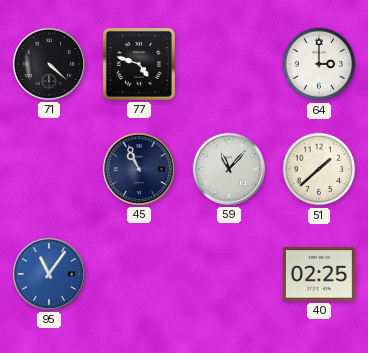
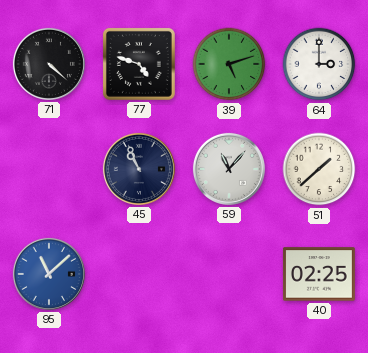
39: none -> 5:12 (229, 64)
95: 11:06 -> 11:08 (49, 274)
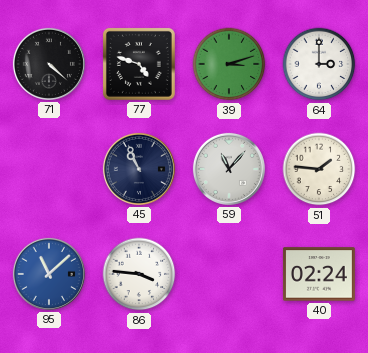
39: 5:12 -> 3:12 (229, 64)
51: 1:38 -> 1:46 (319, 169)
86: none -> 3:46 (139, 274)
40: 02:25 -> 02:24 (319, 274)
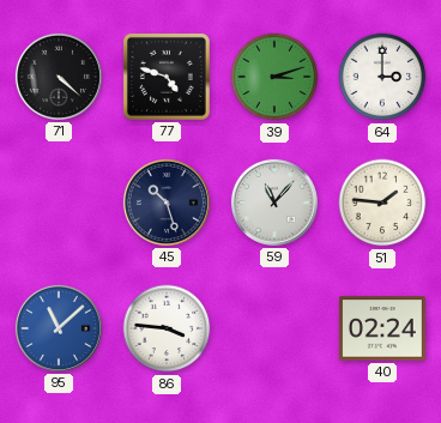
45: 10:56 -> 10:27 (167, 203)
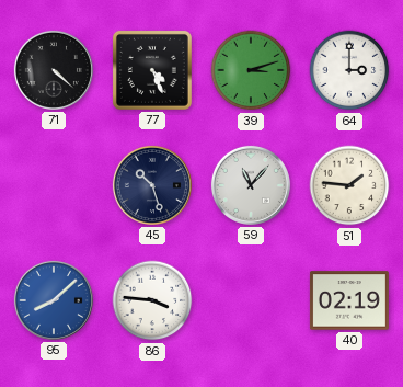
77: 4:48 -> 4:26 (152, 70)
95: 11:08 -> 8:08 (54, 300)
40: 02:24 -> 02:19 (349, 300)
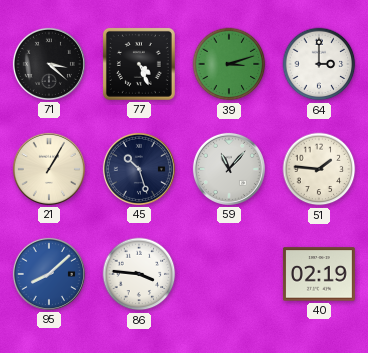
71: 4:22 -> 3:22 (49, 64)
21: none -> 1:05 (49, 169)
